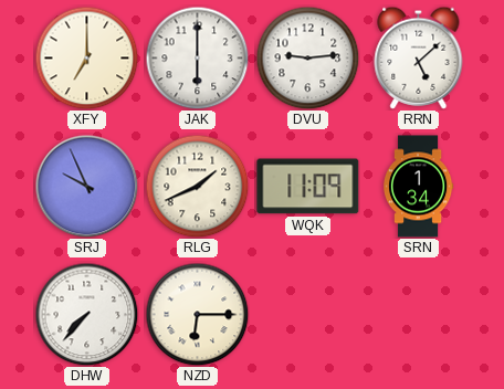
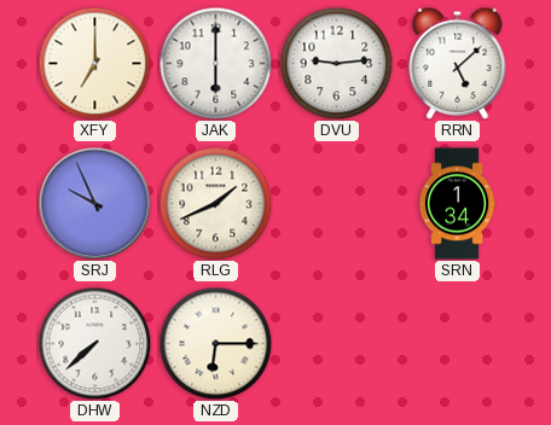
WQK: 11:09 -> none (308, 187)
DHW: 7:37 -> 7:38 (94, 343)
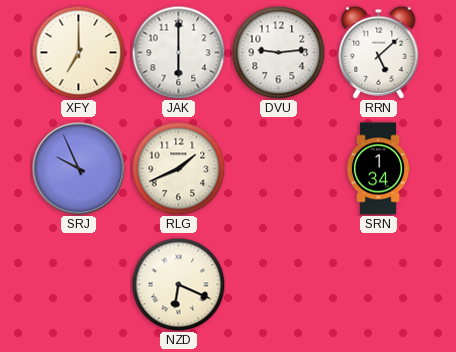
DHW: 7:38 -> none (94, 343)
NZD: 6:15 -> 6:19 (178, 284)
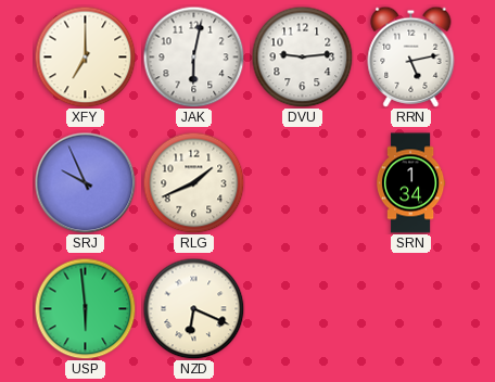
JAK: 6:00 -> 6:02 (193, 56)
RRN: 5:08 -> 5:13 (411, 56)
USP: none -> 5:59 (85, 308)
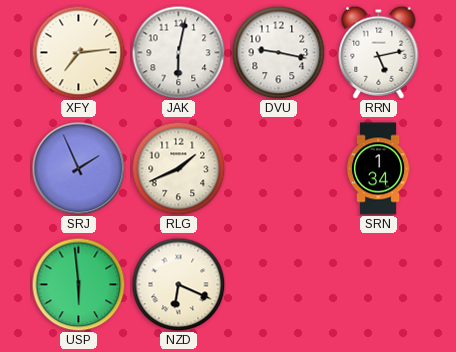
XFY: 7:00 -> 7:14 (78, 52)
DVU: 9:14 -> 9:17 (278, 52)
SRJ: 9:56 -> 1:56 (78, 168)
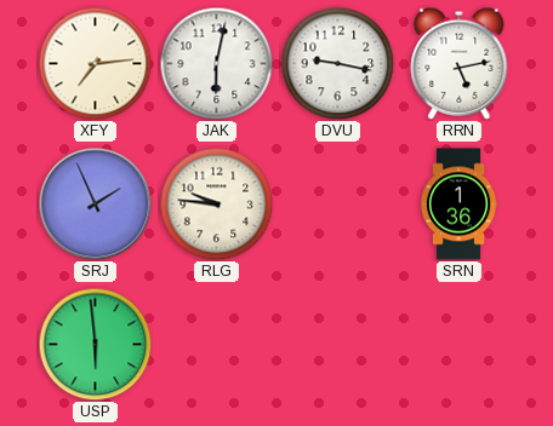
RLG: 1:41 -> 9:46 (216, 203)
SRN: 1:34 -> 1:36 (458, 205)
NZD: 6:19 -> none (178, 284)
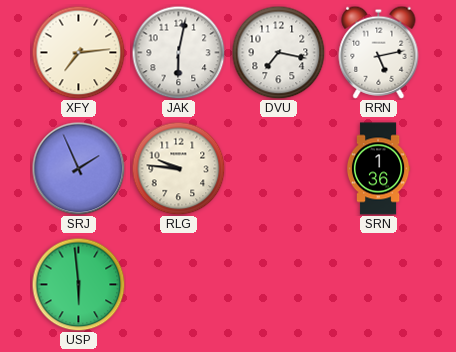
DVU: 9:17 -> 7:17 (278, 52)
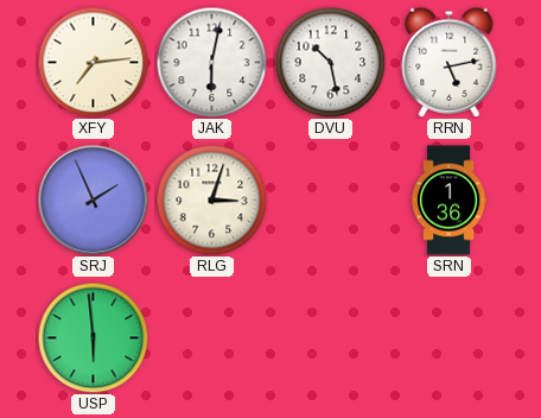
DVU: 7:17 -> 10:28 (330, 62)
RLG: 9:46 -> 3:03 (211, 199)
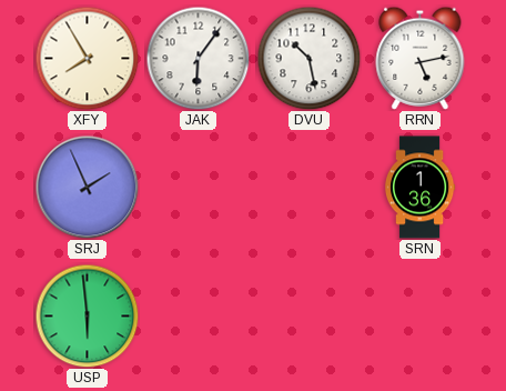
XFY: 7:14 -> 7:55 (87, 58)
JAK: 6:02 -> 6:06 (198, 58)
RLG: 3:03 -> none (211, 199)
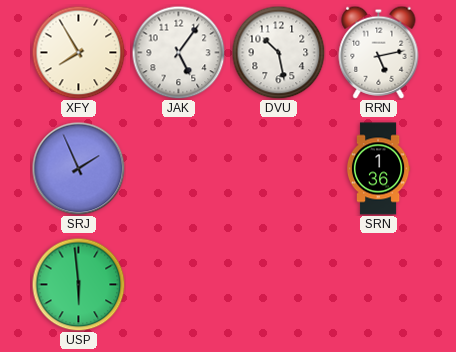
JAK: 6:06 -> 5:06 (178, 52)
